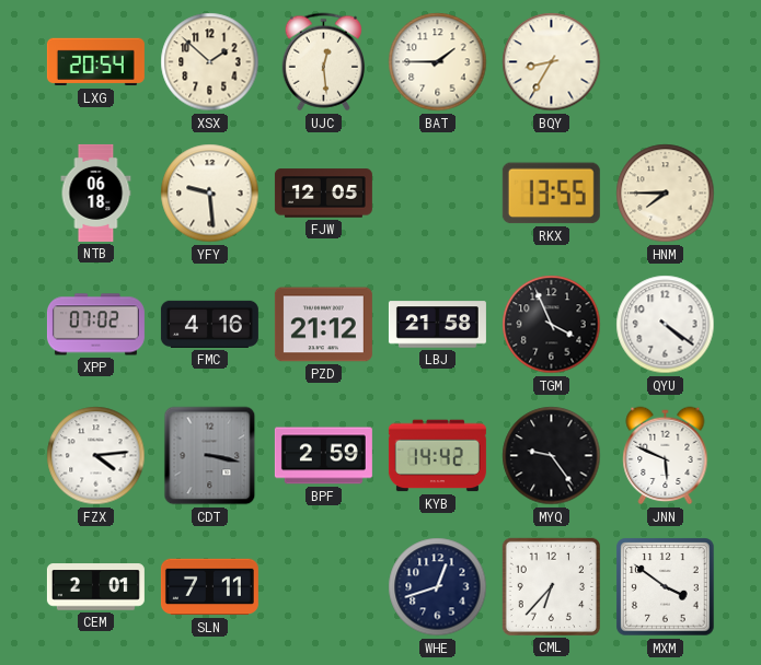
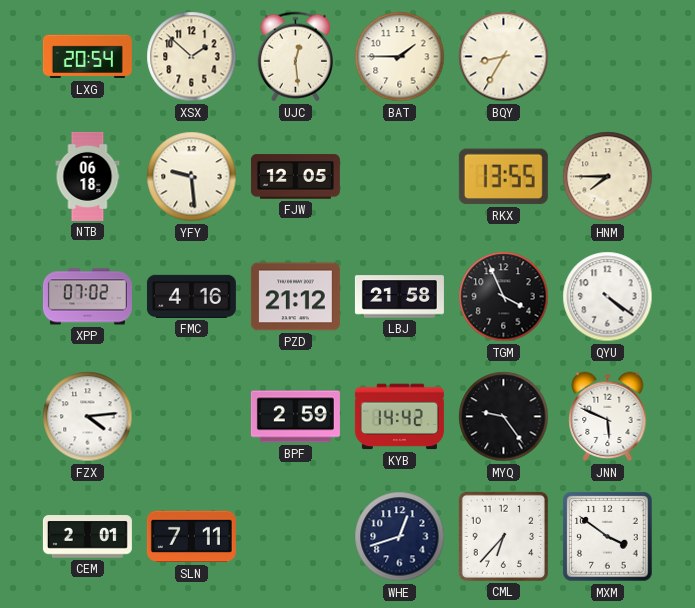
CDT: 3:17 -> none (210, 456)
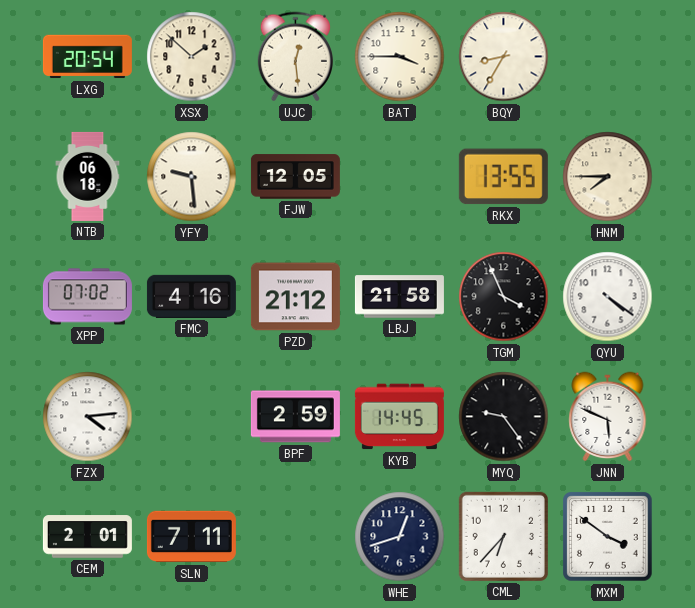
BAT: 1:45 -> 3:45 (400, 57)
KYB: 14:42 -> 14:45 (399, 417)
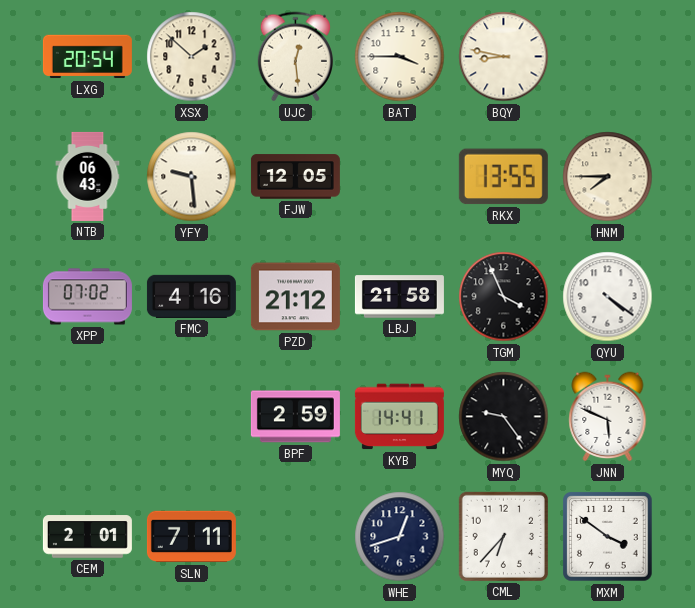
BQY: 8:35 -> 8:47 (504, 57)
NTB: 06:18 -> 06:43 (88, 176)
FZX: 4:14 -> none (88, 417)
KYB: 14:45 -> 14:41 (399, 417)
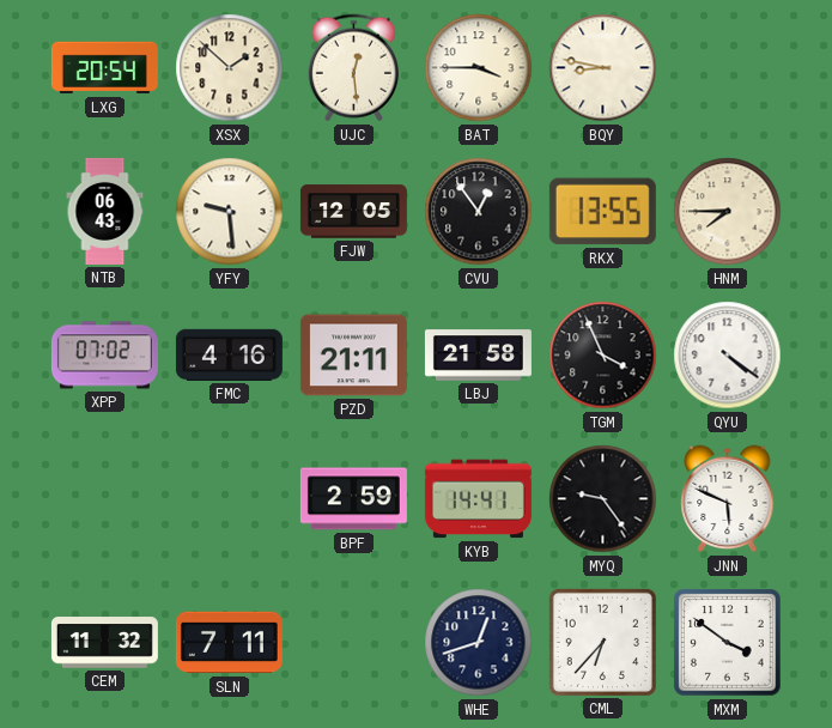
CVU: none -> 12:54 (479, 212)
PZD: 21:12 -> 21:11 (353, 356)
CEM: 2:01 -> 11:32 (104, 643)
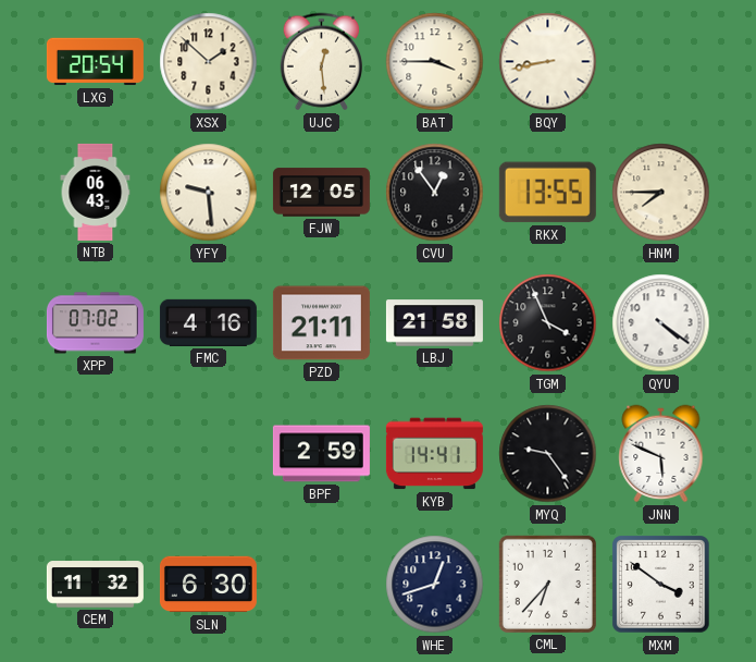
BQY: 8:47 -> 8:43 (548, 62)
SLN: 7:11 -> 6:30 (208, 585)
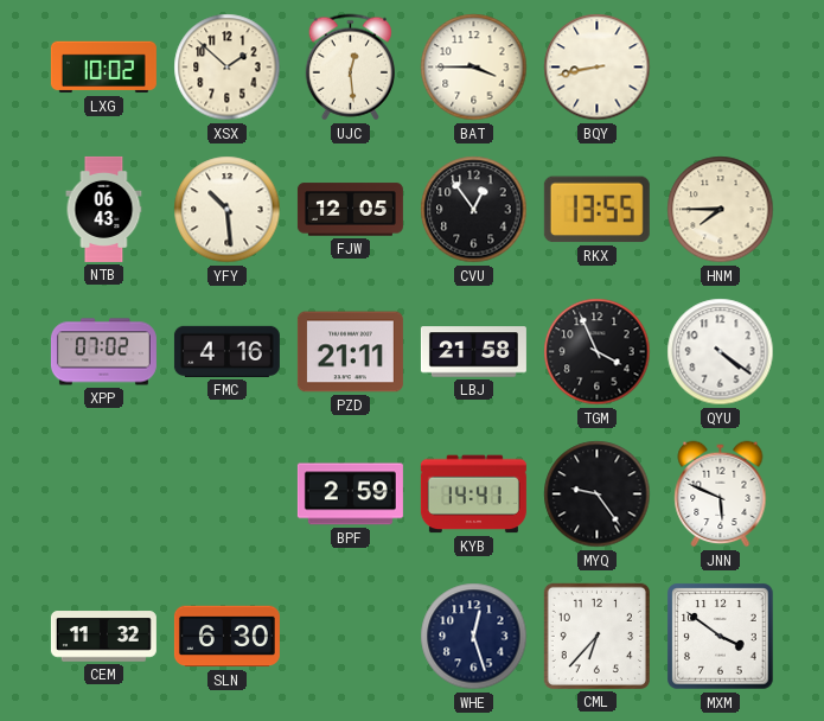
LXG: 20:54 -> 10:02 (103, 68)
YFY: 9:29 -> 10:29 (228, 210)
WHE: 12:42 -> 12:27 (474, 637)
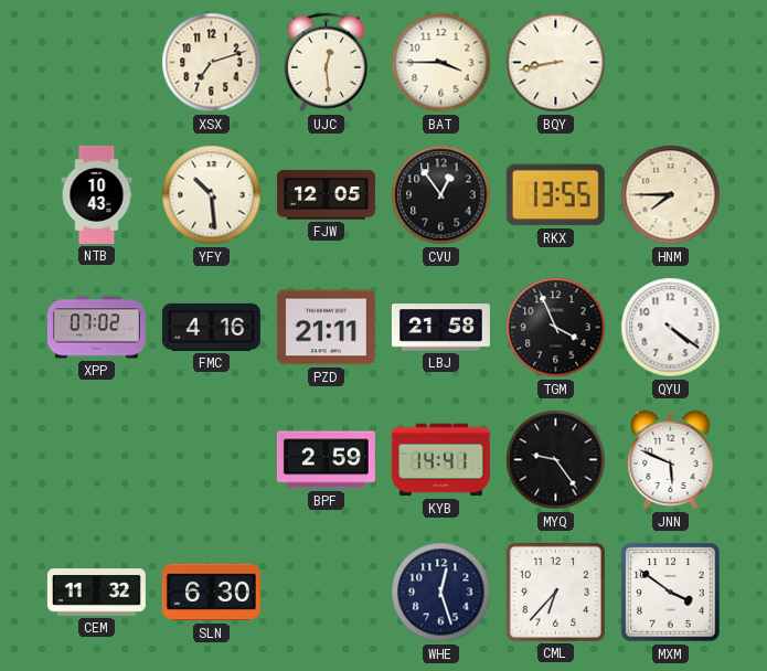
LXG: 10:02 -> none (103, 68)
XSX: 1:52 -> 7:12 (212, 63)
NTB: 06:43 -> 10:43 (97, 194)
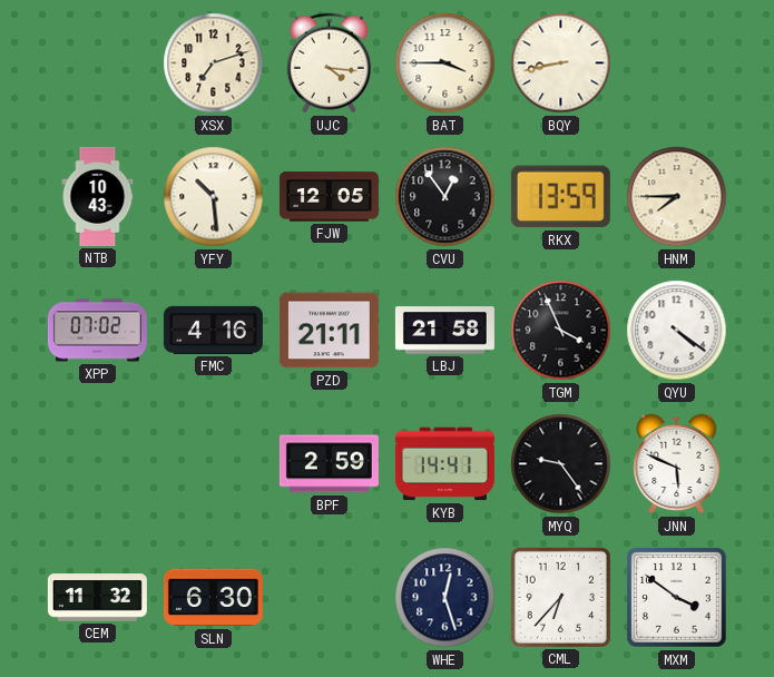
UJC: 12:29 -> 4:16 (329, 63)
RKX: 13:55 -> 13:59 (560, 197)
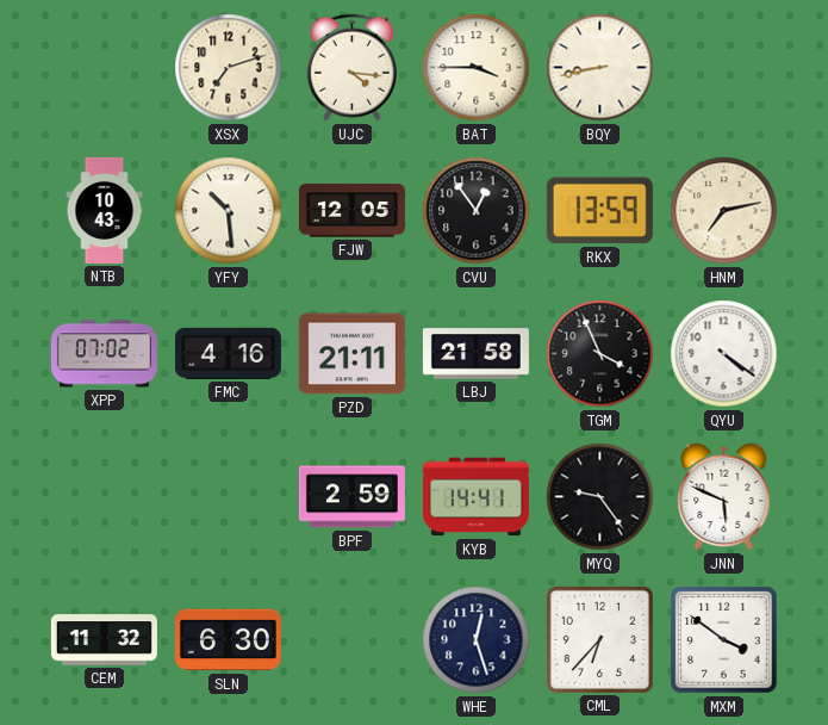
HNM: 7:45 -> 7:13 (724, 211)
